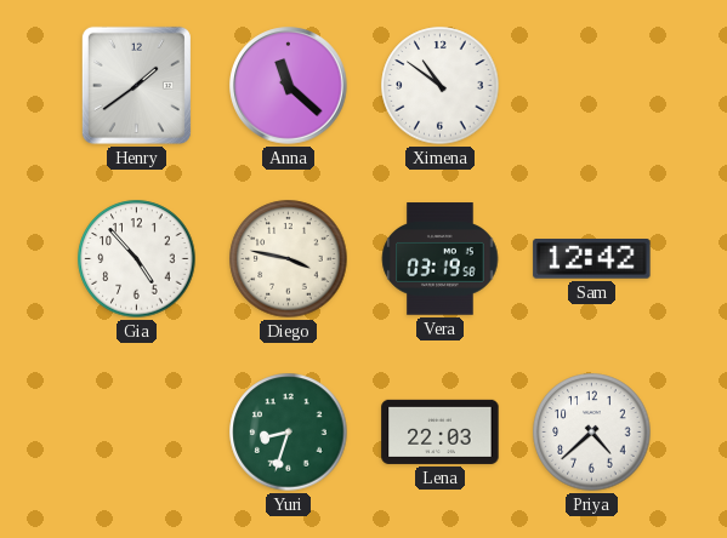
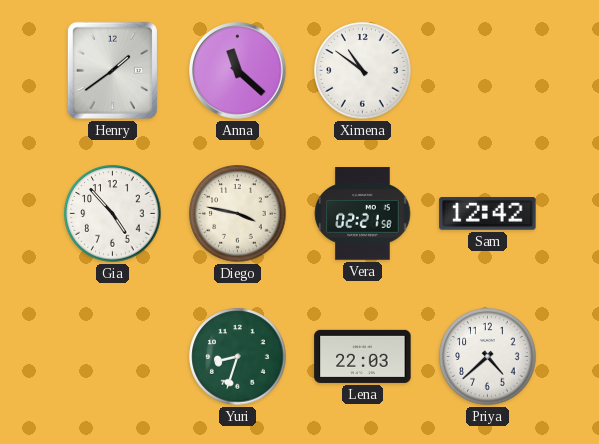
Vera: 03:19 -> 02:21 (363, 214)
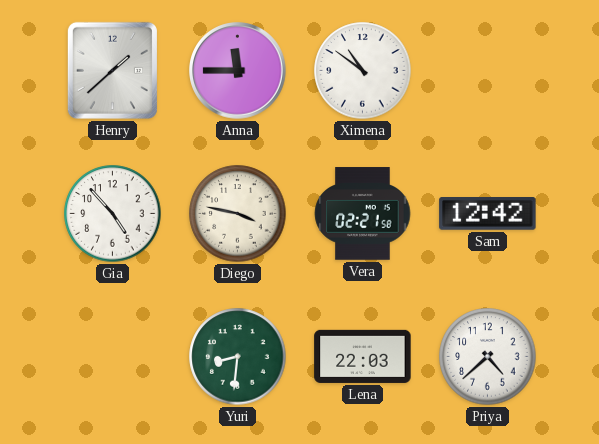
Henry: 1:39 -> 1:38 (112, 70)
Anna: 11:22 -> 11:45 (238, 71)
Yuri: 8:33 -> 8:31 (238, 357)
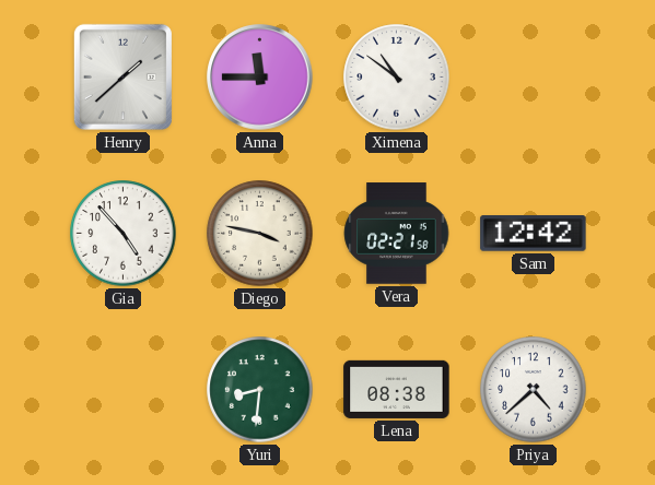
Lena: 22:03 -> 08:38 (397, 389)
